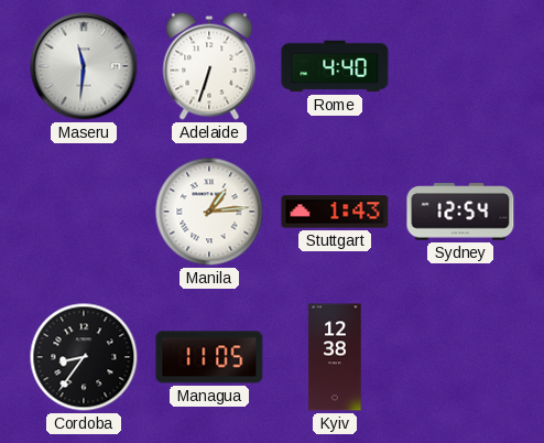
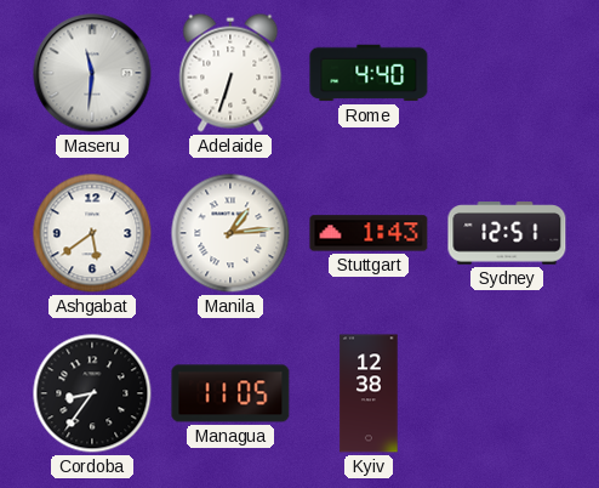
Ashgabat: none -> 5:39 (92, 233)
Sydney: 12:54 -> 12:51 (507, 233)
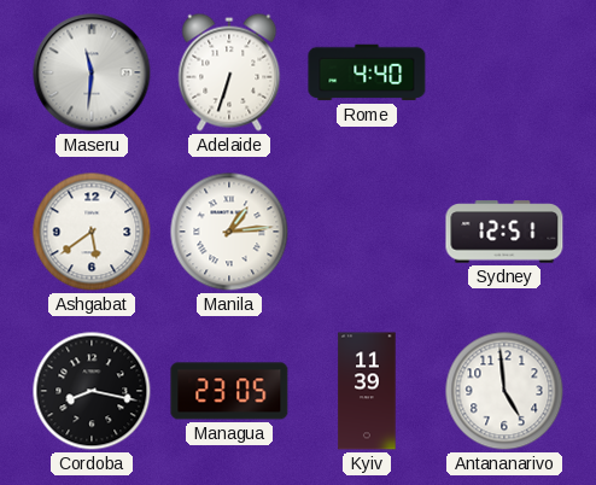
Stuttgart: 1:43 -> none (369, 233)
Cordoba: 8:36 -> 8:17 (92, 391)
Managua: 11:05 -> 23:05 (229, 391)
Kyiv: 12:38 -> 11:39 (367, 391)
Antananarivo: none -> 4:59 (504, 391)
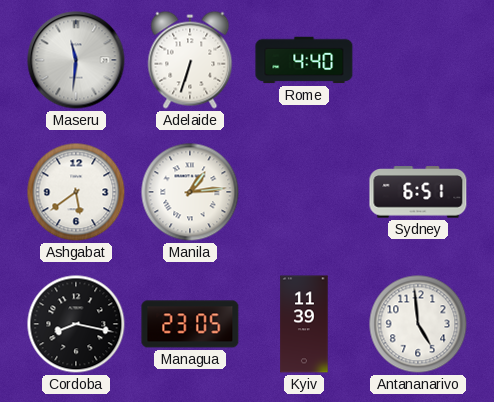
Sydney: 12:51 -> 6:51 (418, 192)
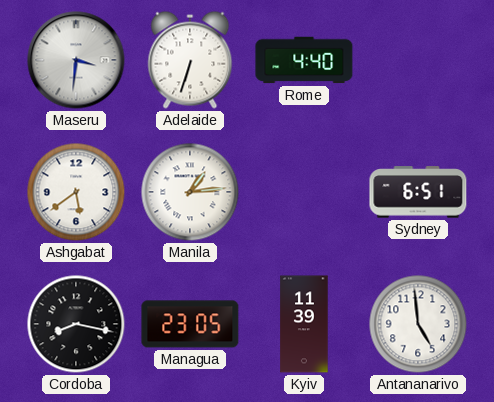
Maseru: 11:31 -> 3:31 (76, 60)
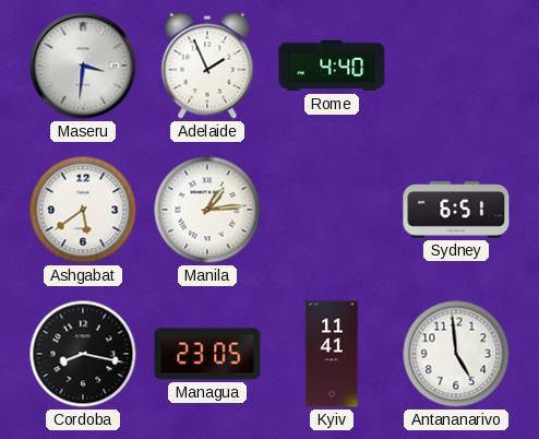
Adelaide: 6:33 -> 1:56 (207, 66)
Kyiv: 11:39 -> 11:41 (332, 354)
